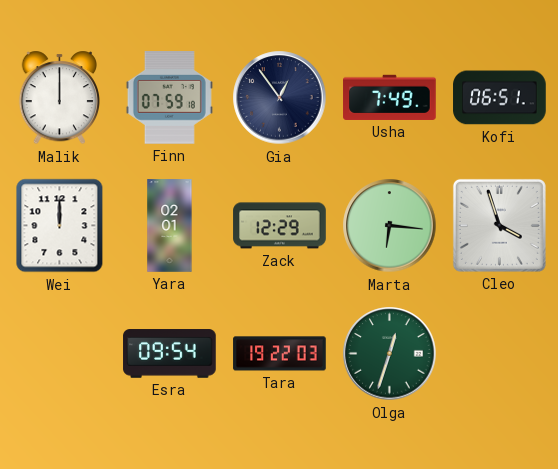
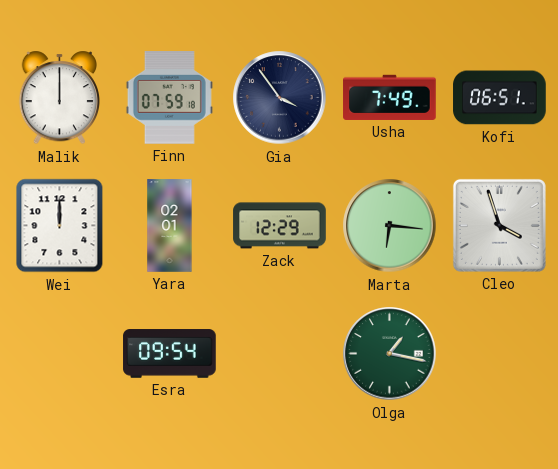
Gia: 12:54 -> 3:54 (280, 98)
Tara: 19:22 -> none (280, 354)
Olga: 12:33 -> 1:17 (390, 354)
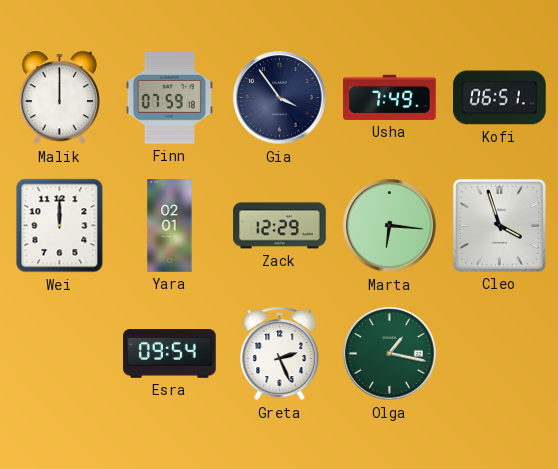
Greta: none -> 2:26 (280, 354)
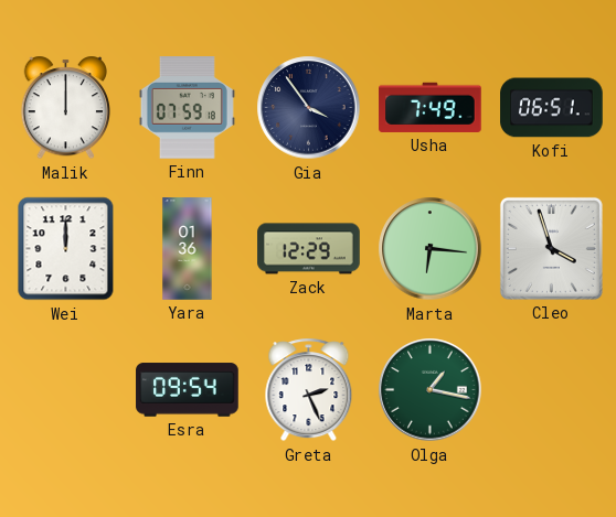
Yara: 02:01 -> 01:36 (188, 249)
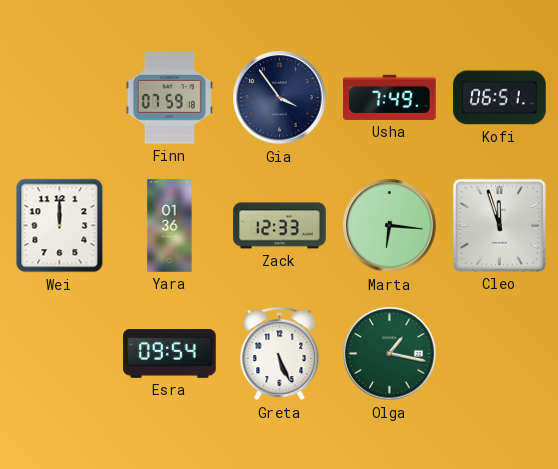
Malik: 12:00 -> none (66, 108)
Zack: 12:29 -> 12:33 (280, 226)
Cleo: 3:57 -> 11:57 (499, 225)
Greta: 2:26 -> 5:26 (280, 354)
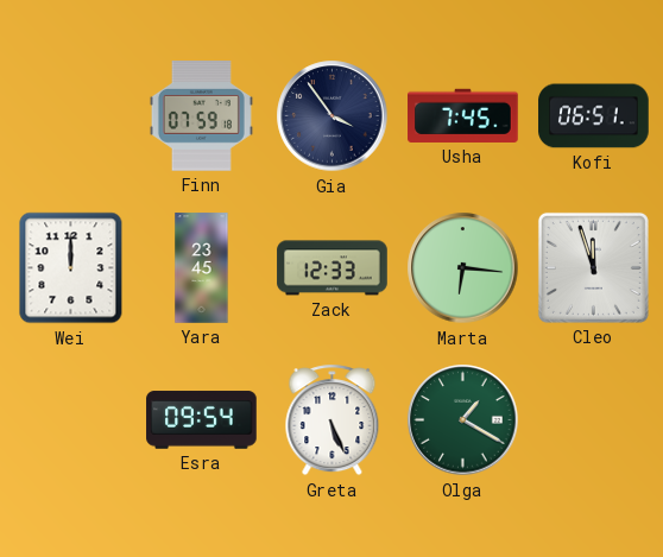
Usha: 7:49 -> 7:45 (463, 115)
Yara: 01:36 -> 23:45 (202, 268)
Olga: 1:17 -> 1:20 (463, 420)
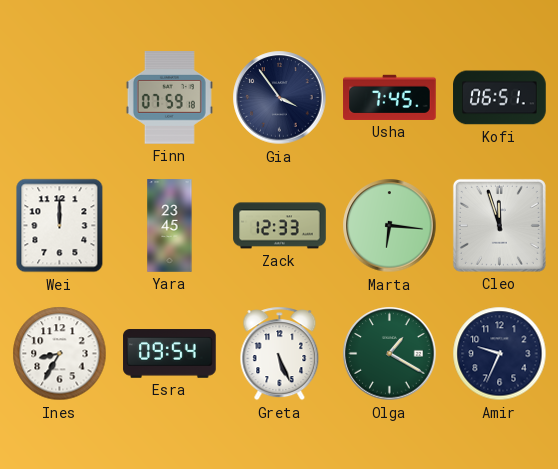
Ines: none -> 8:35 (60, 354)
Amir: none -> 9:34 (500, 354)
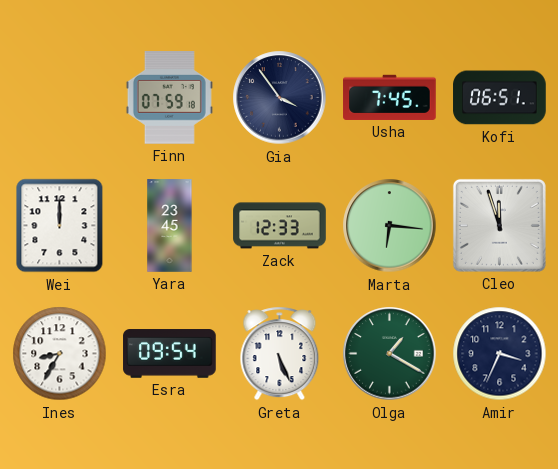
Amir: 9:34 -> 3:34 (500, 354)
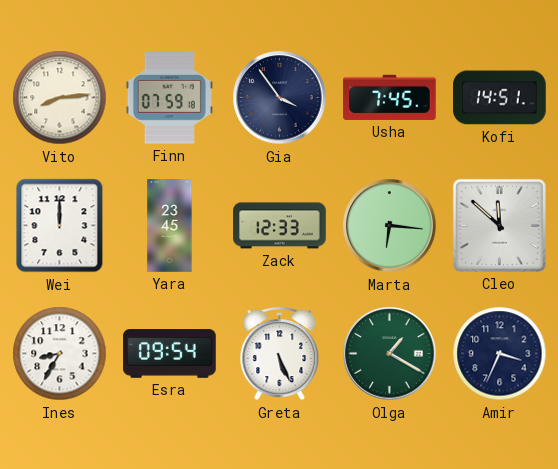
Vito: none -> 8:14 (60, 98)
Kofi: 06:51 -> 14:51 (500, 98)
Cleo: 11:57 -> 11:52 (499, 225)
